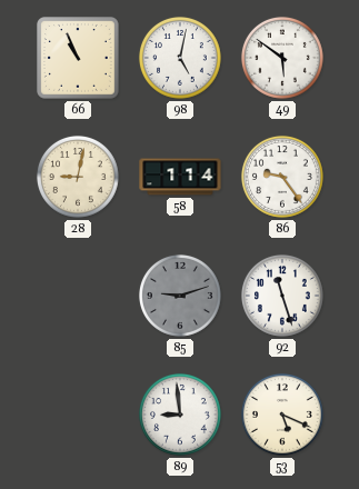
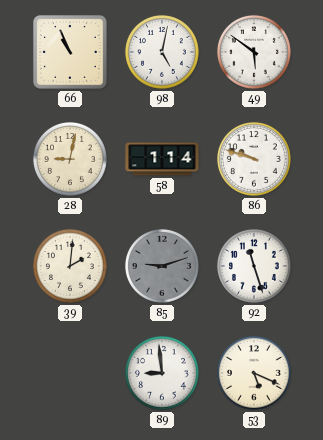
86: 9:24 -> 9:48 (254, 159)
39: none -> 2:01 (70, 266)
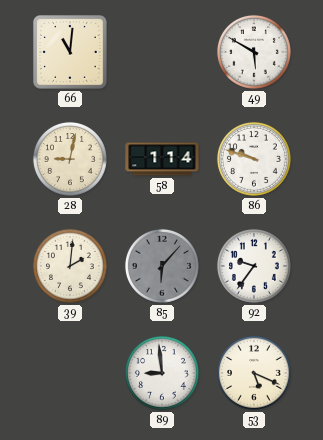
66: 10:56 -> 11:01 (71, 53)
98: 5:02 -> none (162, 52)
49: 5:51 -> 5:50 (254, 52)
85: 9:12 -> 6:07 (162, 266)
92: 11:27 -> 9:36 (254, 266)
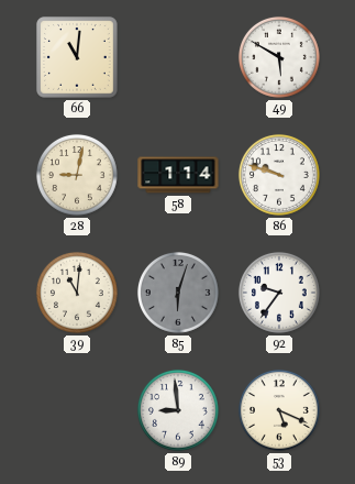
39: 2:01 -> 11:01 (77, 293)
85: 6:07 -> 6:03 (178, 293)
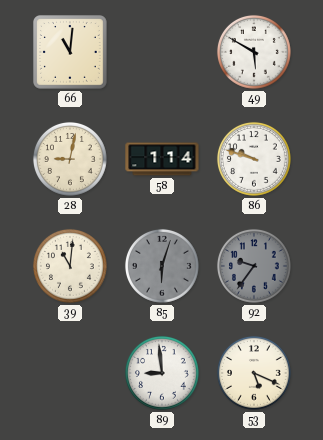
92 dial: white -> grey (254, 266)
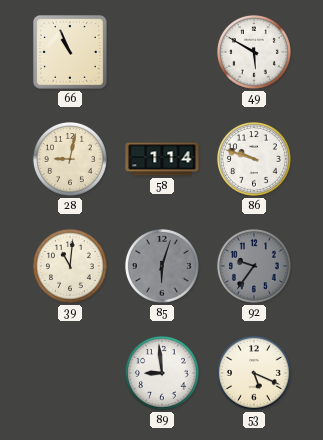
66: 11:01 -> 10:56 (71, 53)
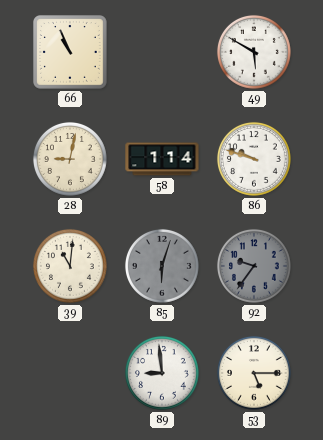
53: 5:19 -> 5:15 (254, 373)
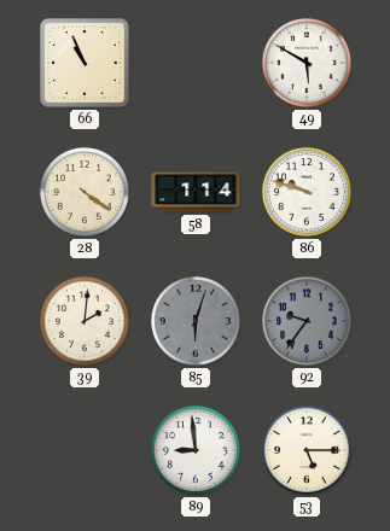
28: 9:02 -> 4:21 (85, 192)
39: 11:01 -> 2:01 (85, 321)
